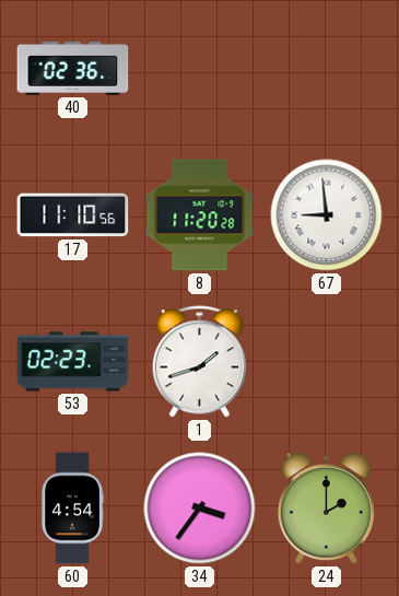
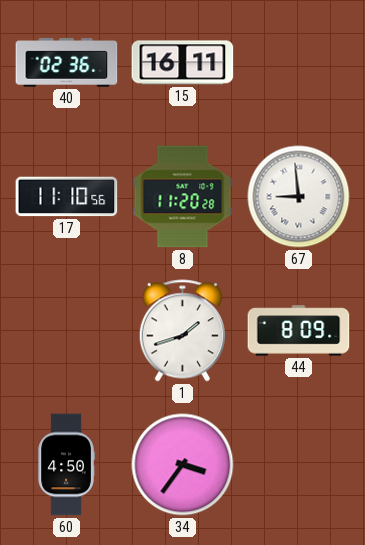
15: none -> 16:11 (183, 63)
53: 02:23 -> none (73, 362)
44: none -> 8:09 (299, 331)
60: 4:54 -> 4:50 (66, 465)
24: 2:00 -> none (326, 507)
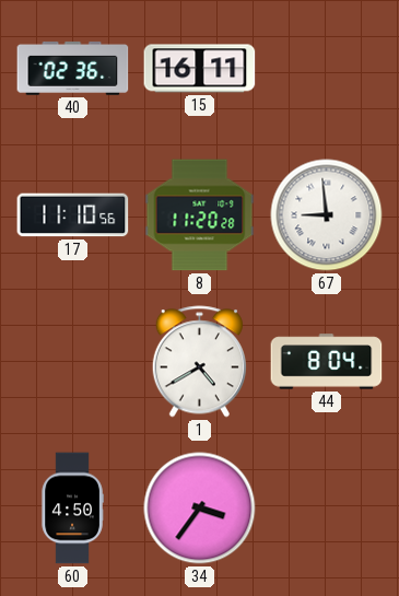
1: 1:42 -> 4:40 (199, 362)
44: 8:09 -> 8:04 (327, 362)
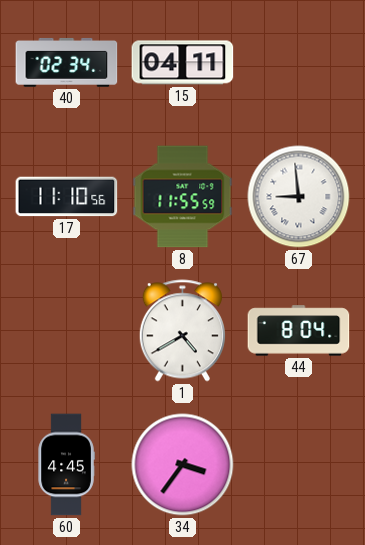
40: 02:36 -> 02:34 (67, 62)
15: 16:11 -> 04:11 (183, 63)
8: 11:20 -> 11:55 (183, 197)
60: 4:50 -> 4:45 (66, 465)
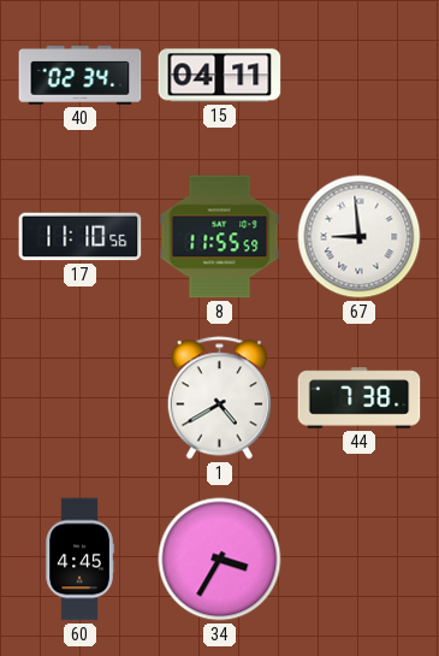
44: 8:04 -> 7:38 (360, 398)
34: 3:36 -> 3:35 (220, 560)
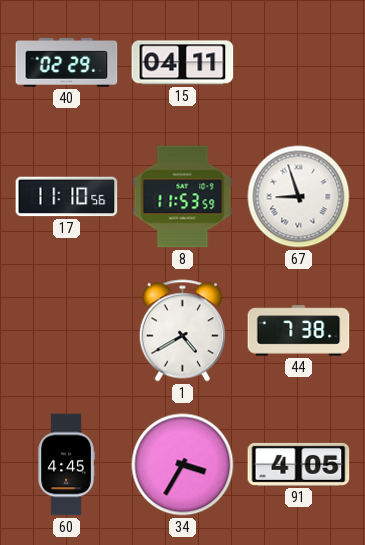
40: 02:34 -> 02:29 (67, 62)
8: 11:55 -> 11:53 (183, 197)
67: 8:59 -> 8:57 (299, 197)
91: none -> 4:05 (299, 464)
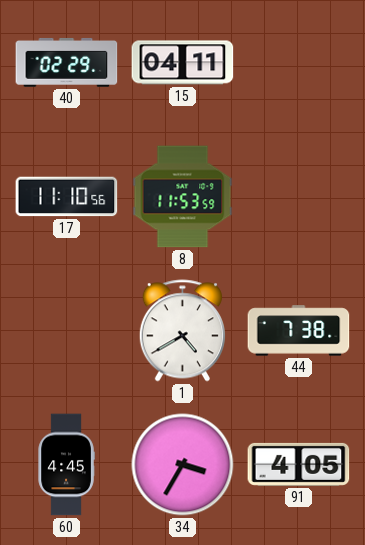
67: 8:57 -> none (299, 197)
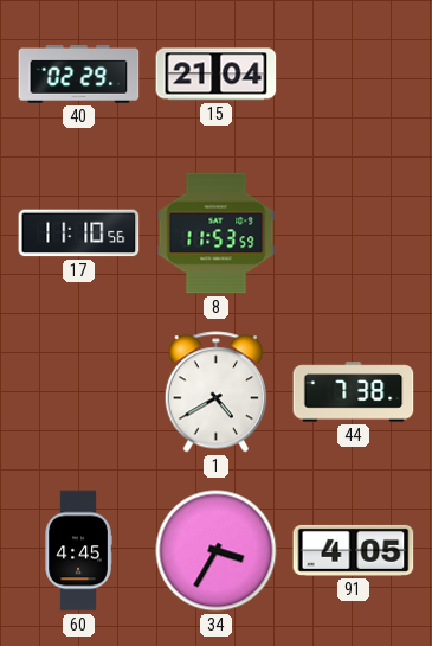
15: 04:11 -> 21:04 (217, 75)
